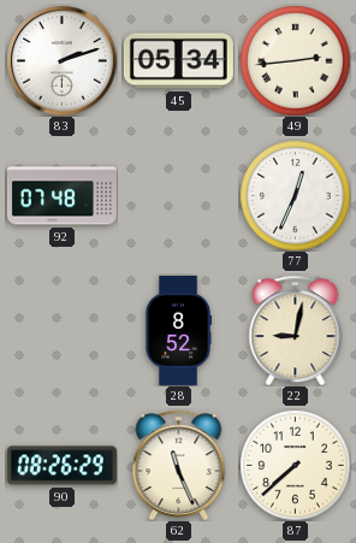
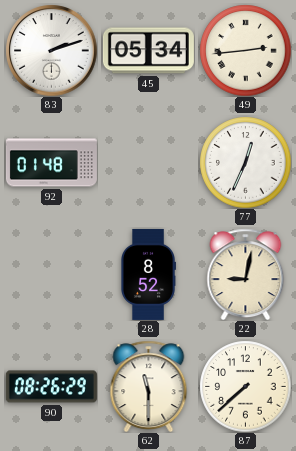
92: 07:48 -> 01:48 (51, 163)
62: 11:26 -> 11:30 (149, 386)
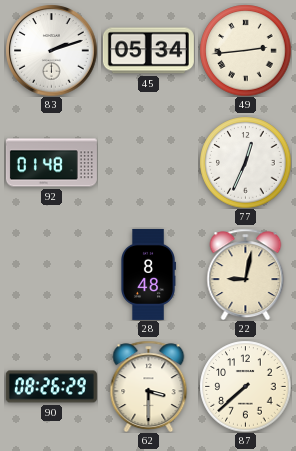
28: 8:52 -> 8:48 (148, 274)
62: 11:30 -> 3:30 (149, 386)
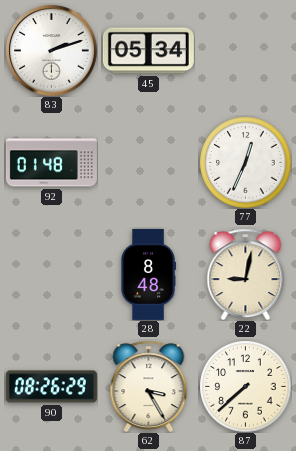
49: 2:44 -> none (245, 50)
62: 3:30 -> 3:25 (149, 386)
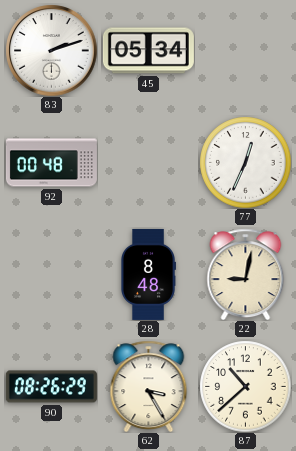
92: 01:48 -> 00:48 (51, 163)
87: 7:38 -> 10:38 (245, 386)
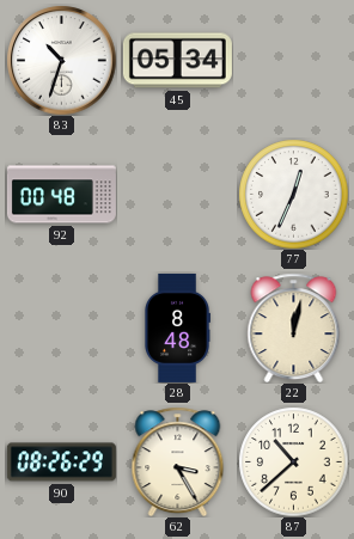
83: 2:12 -> 10:33 (61, 60)
22: 9:02 -> 12:02 (294, 327)
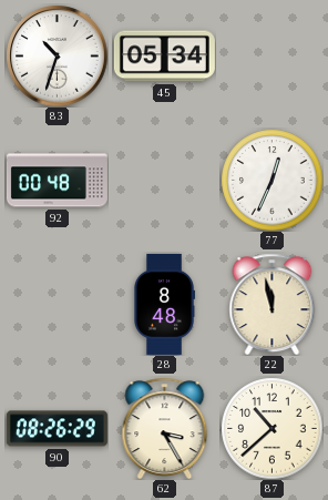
22: 12:02 -> 11:58 (273, 304)
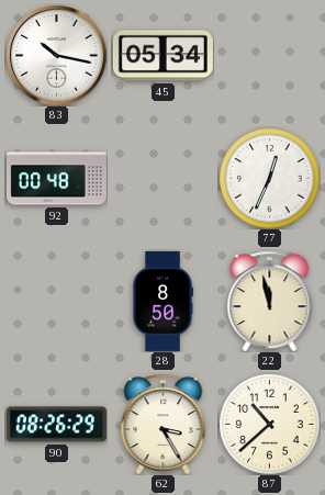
83: 10:33 -> 10:17 (56, 55)
28: 8:48 -> 8:50 (162, 301)
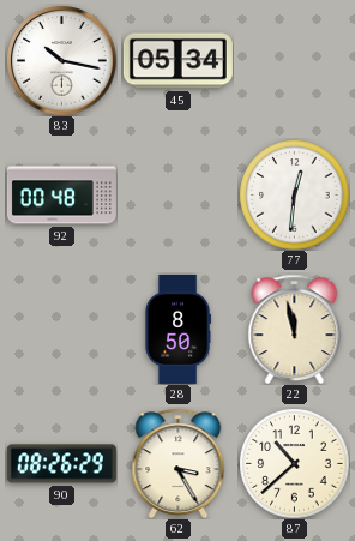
77: 12:34 -> 12:31 (294, 194)
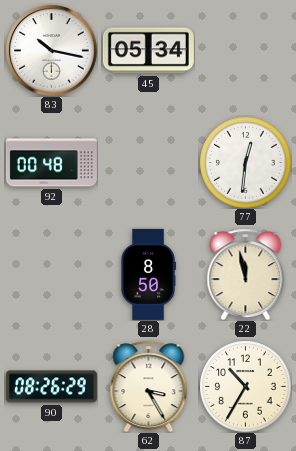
87: 10:38 -> 10:35 (245, 386)
